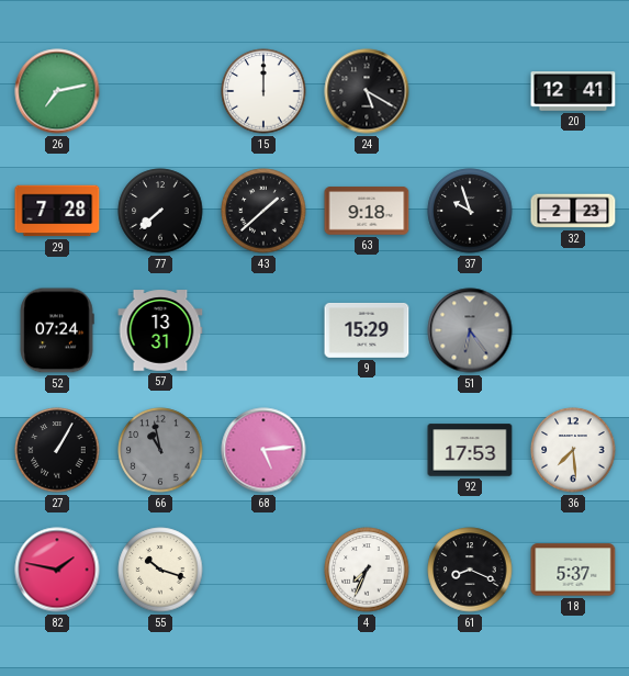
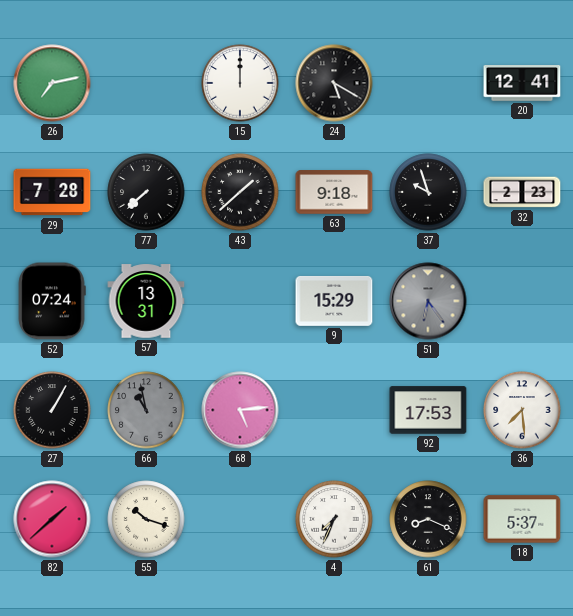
82: 1:47 -> 1:38 (52, 519)
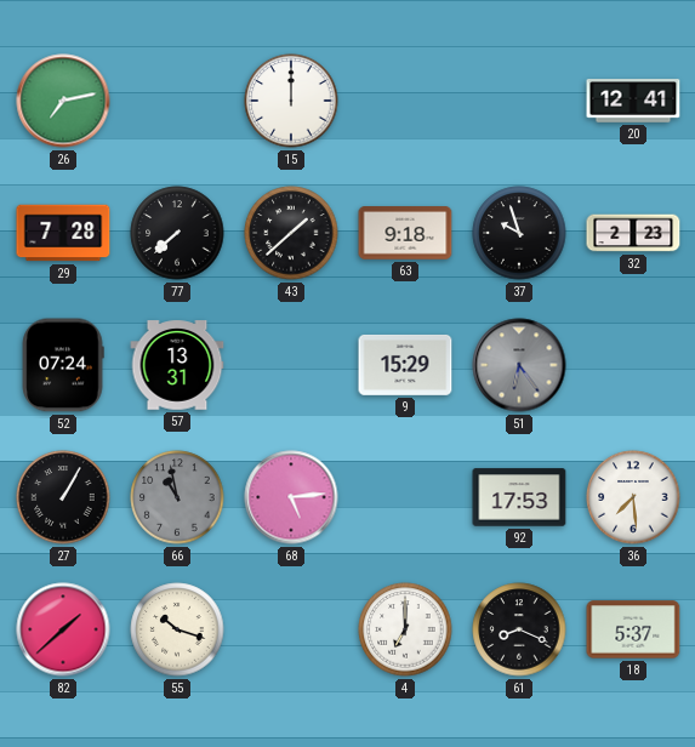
24: 5:20 -> none (334, 83)
4: 7:34 -> 7:00 (405, 629)
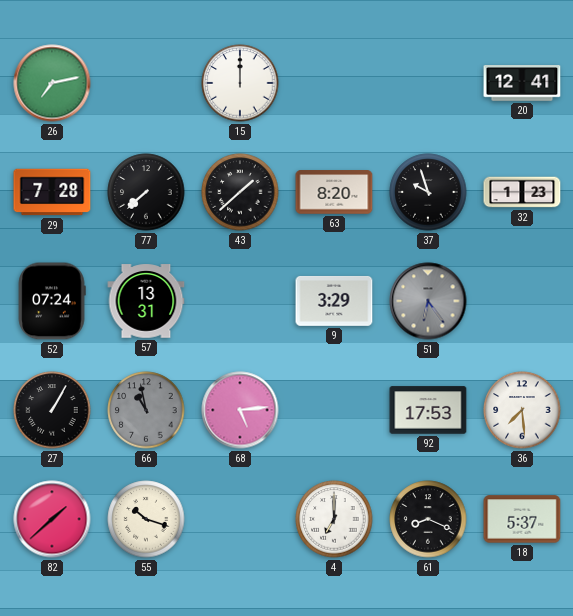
63: 9:18 -> 8:20 (334, 192)
32: 2:23 -> 1:23 (522, 192)
9: 15:29 -> 3:29 (334, 301)
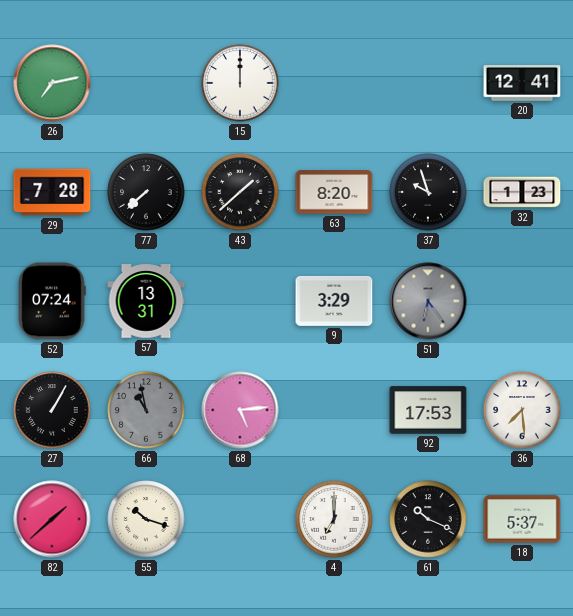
61: 8:19 -> 10:19 (428, 519)
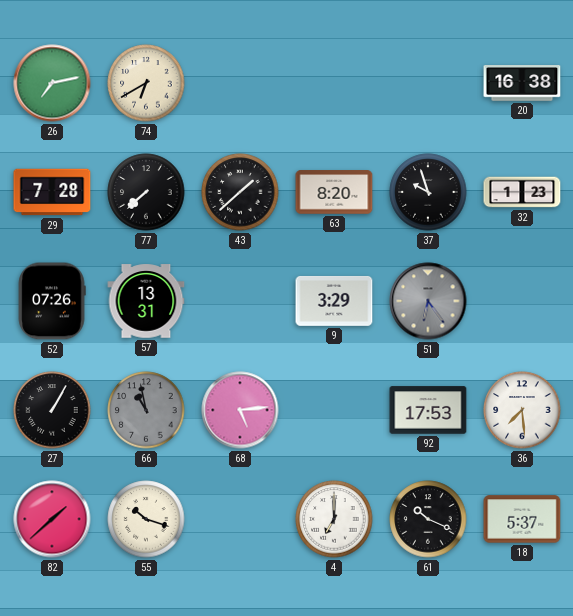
74: none -> 6:40 (146, 83)
15: 12:00 -> none (240, 83)
20: 12:41 -> 16:38 (522, 83)
52: 07:24 -> 07:26 (52, 301)
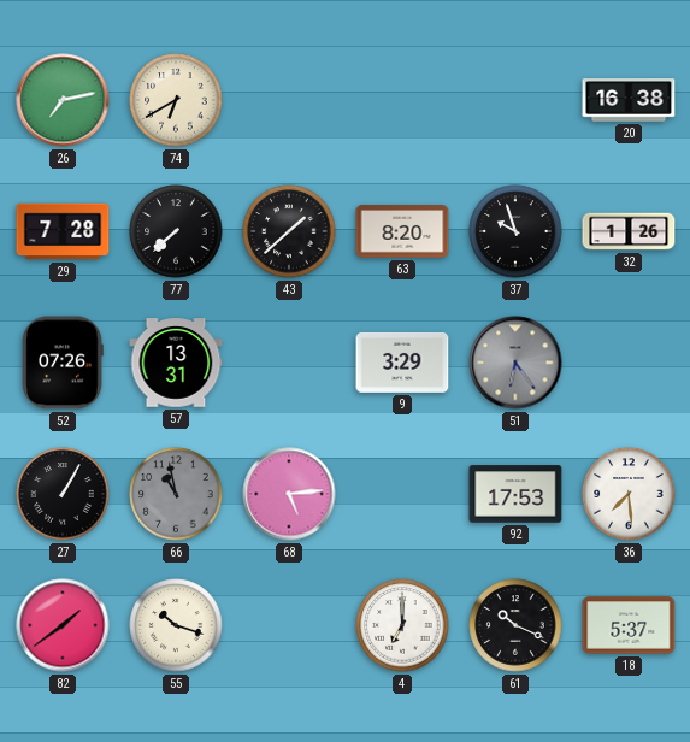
32: 1:23 -> 1:26 (629, 231)
82: 1:38 -> 1:39 (63, 625)
